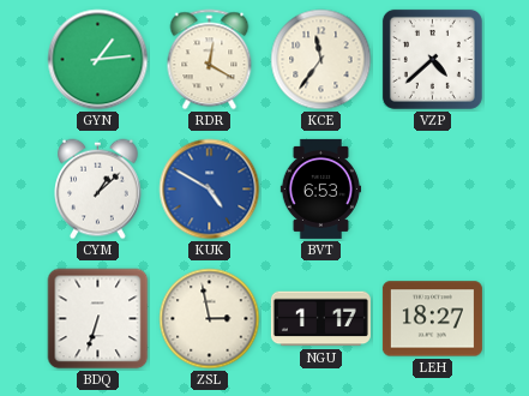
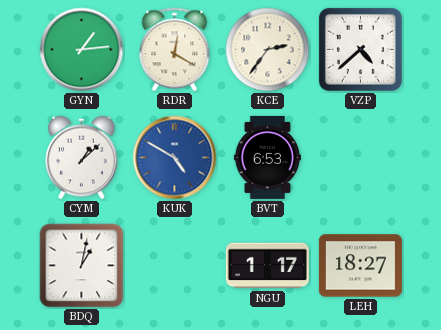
KCE: 11:36 -> 2:36 (268, 50)
BDQ: 6:33 -> 1:02 (82, 266)
ZSL: 2:58 -> none (210, 319)
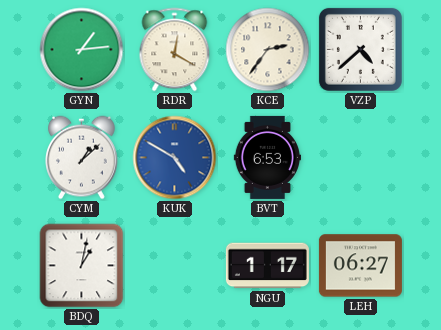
LEH: 18:27 -> 06:27 (360, 266)
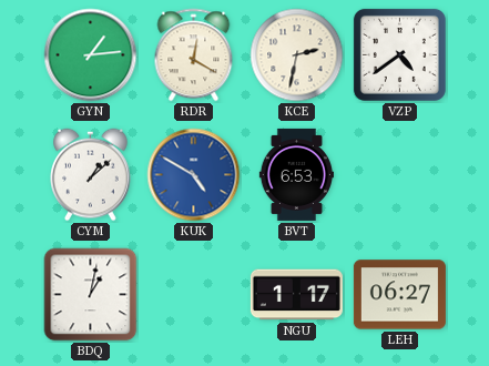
KCE: 2:36 -> 2:32 (297, 55)
VZP: 4:38 -> 4:39 (399, 54)
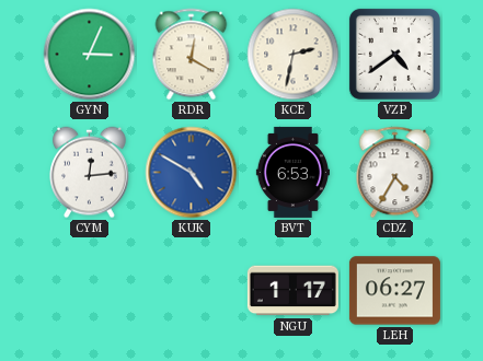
GYN: 1:14 -> 3:04 (90, 55)
CYM: 1:08 -> 12:14 (90, 173)
CDZ: none -> 4:35 (395, 173)
BDQ: 1:02 -> none (91, 295)
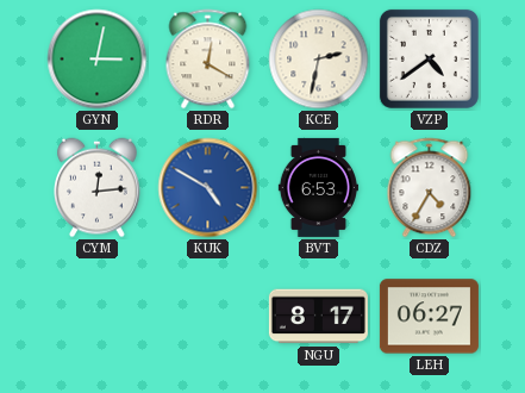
GYN: 3:04 -> 3:02 (98, 60)
NGU: 1:17 -> 8:17 (318, 317)
